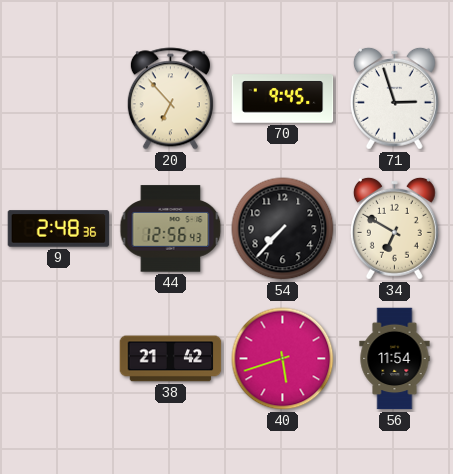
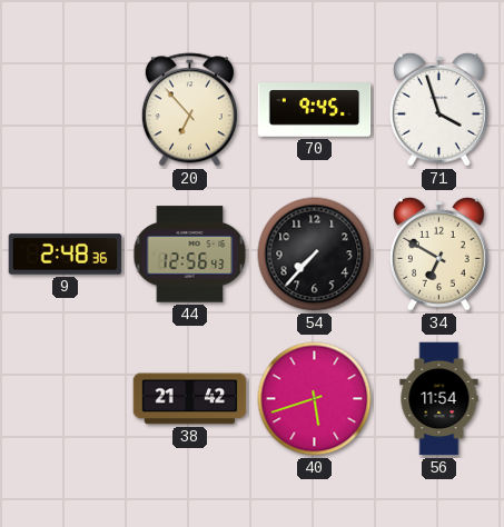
71: 2:57 -> 3:57 (438, 109)
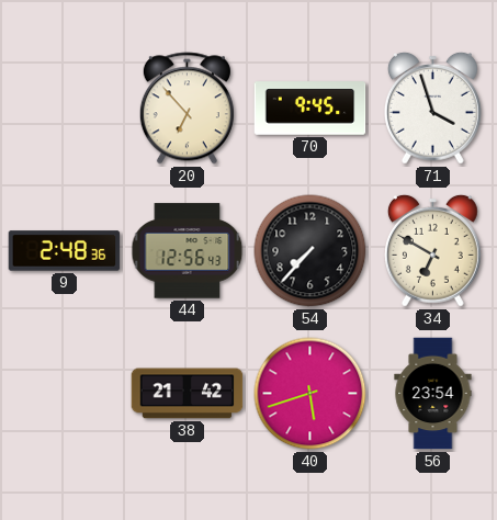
56: 11:54 -> 23:54 (433, 394)
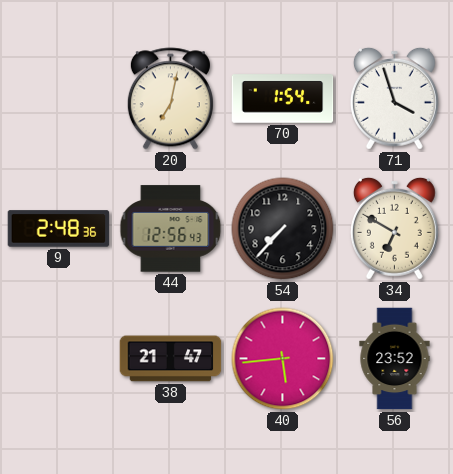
20: 6:53 -> 7:02 (170, 99)
70: 9:45 -> 1:54 (283, 99)
38: 21:42 -> 21:47 (171, 359)
40: 5:42 -> 5:44 (283, 359)
56: 23:54 -> 23:52 (395, 359)
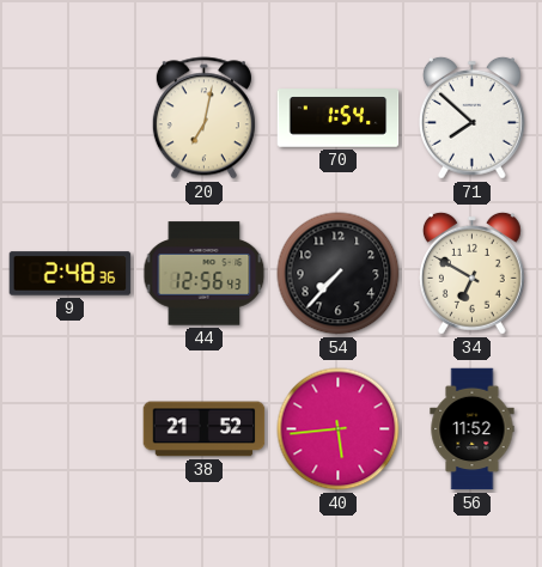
71: 3:57 -> 7:52 (471, 117)
38: 21:47 -> 21:52 (205, 429)
56: 23:52 -> 11:52 (473, 429)
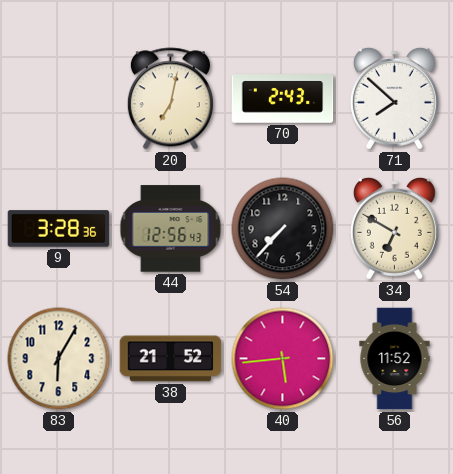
70: 1:54 -> 2:43 (283, 99)
9: 2:48 -> 3:28 (59, 229)
83: none -> 6:05 (59, 359)
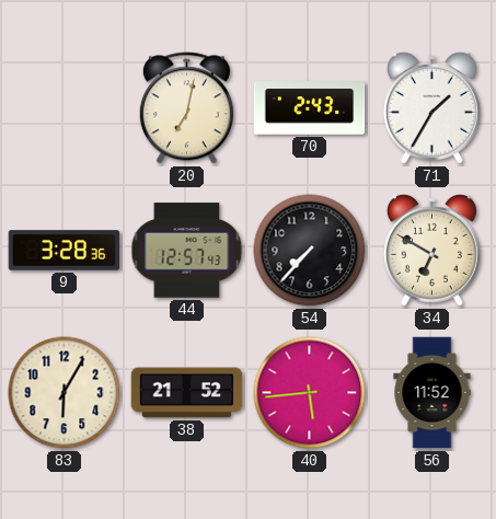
71: 7:52 -> 1:35 (431, 107)
44: 12:56 -> 12:57 (187, 251)
